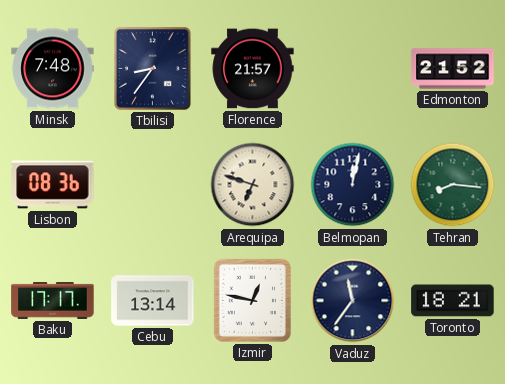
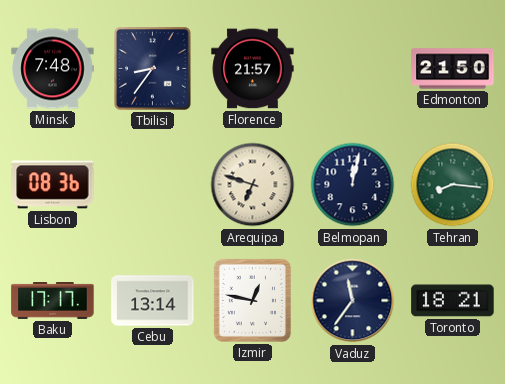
Edmonton: 21:52 -> 21:50 (453, 69)
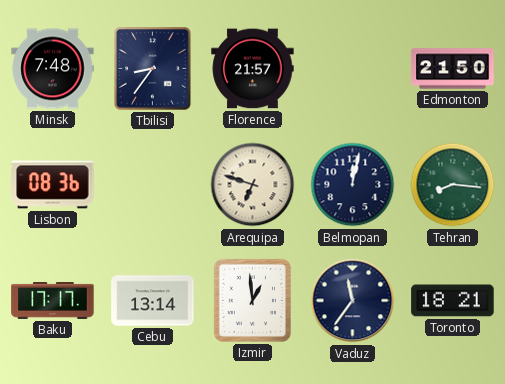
Izmir: 12:47 -> 12:59 (252, 300)
